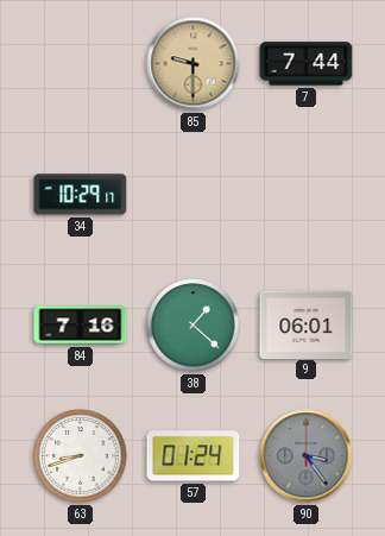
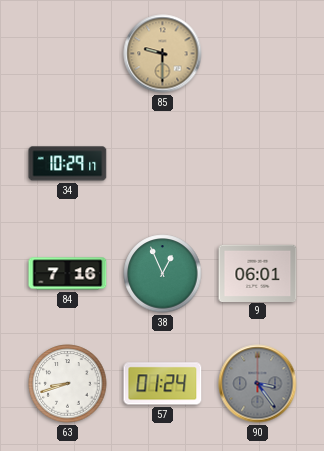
7: 7:44 -> none (307, 64)
38: 1:22 -> 12:56 (163, 274)
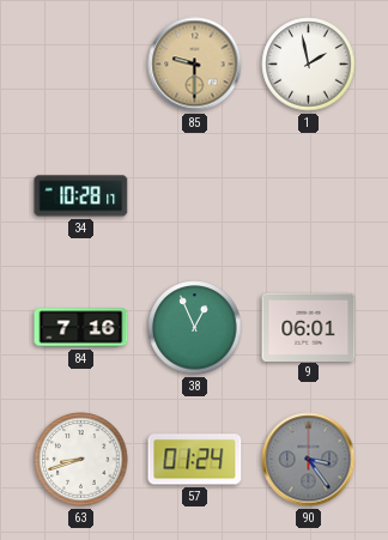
1: none -> 1:58 (309, 65)
34: 10:29 -> 10:28 (81, 196)
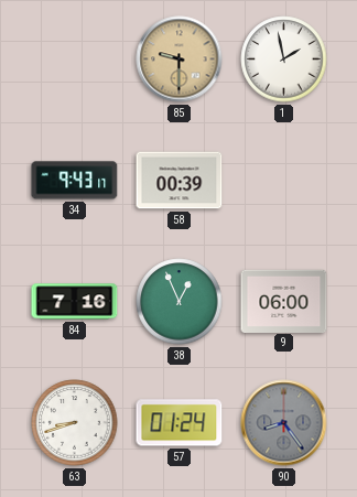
34: 10:28 -> 9:43 (75, 181)
58: none -> 00:39 (180, 181)
9: 06:01 -> 06:00 (284, 301)
90: 3:24 -> 8:24 (284, 423)
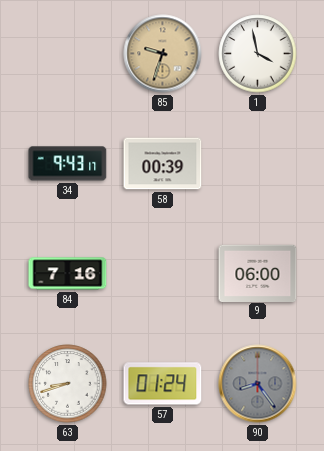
85: 9:30 -> 9:33 (163, 54)
1: 1:58 -> 3:58 (258, 54)
38: 12:56 -> none (180, 302)
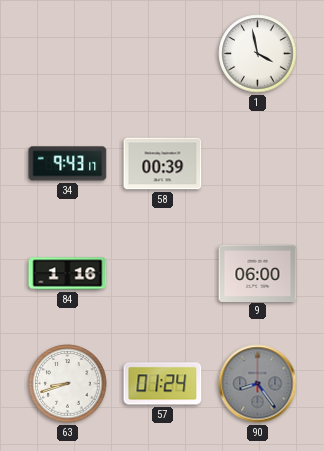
85: 9:33 -> none (163, 54)
84: 7:16 -> 1:16 (68, 274)
